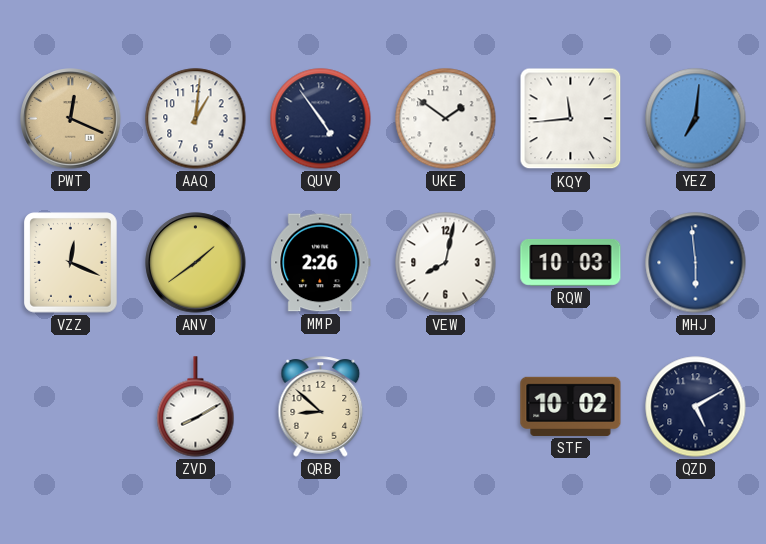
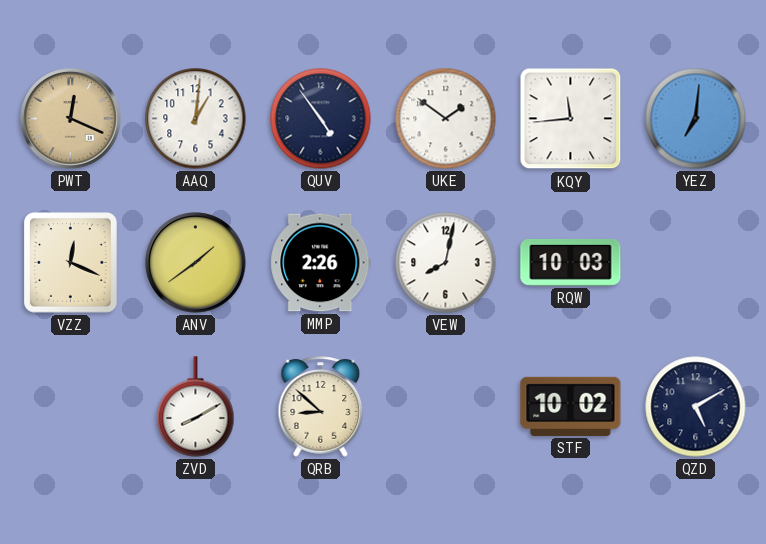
MHJ: 5:59 -> none (696, 263)
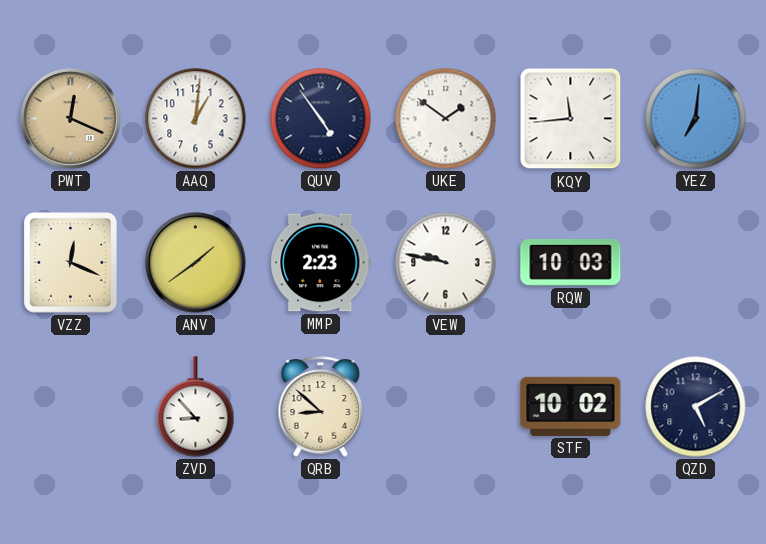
MMP: 2:26 -> 2:23 (321, 263)
VEW: 8:02 -> 9:47 (446, 263)
ZVD: 8:10 -> 8:53 (196, 407)
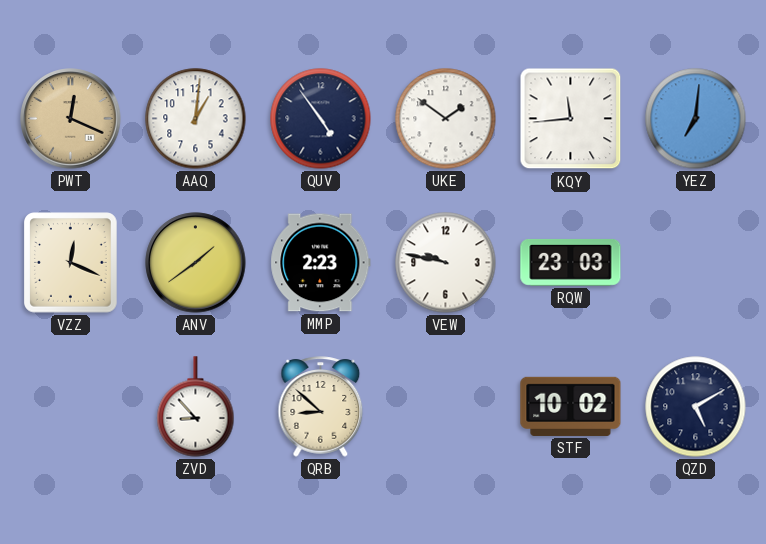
RQW: 10:03 -> 23:03 (571, 262)
